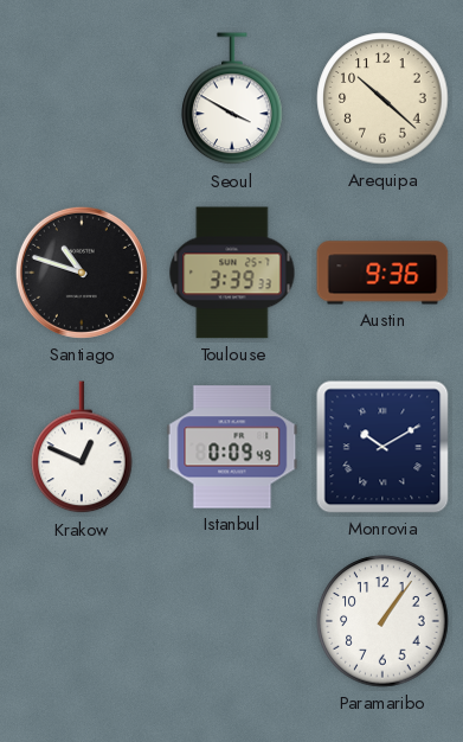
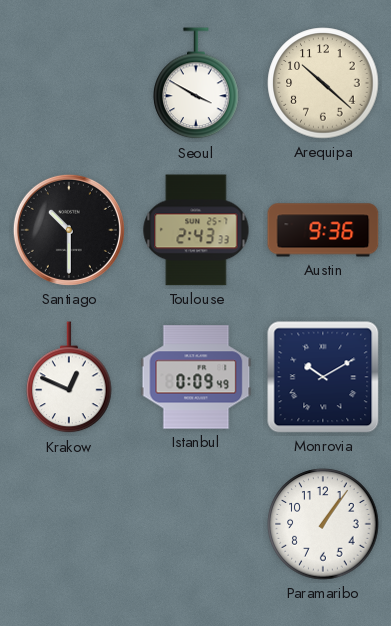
Santiago: 10:48 -> 10:30 (69, 230)
Toulouse: 3:39 -> 2:43 (196, 230)
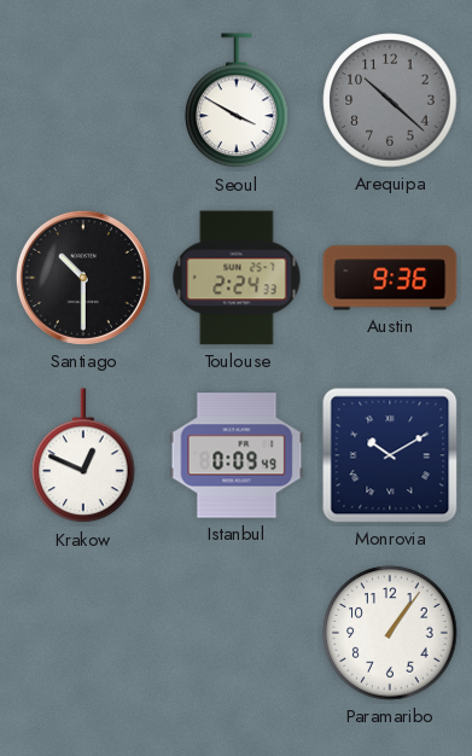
Arequipa dial: cream -> grey (390, 100)
Toulouse: 2:43 -> 2:24 (237, 278)
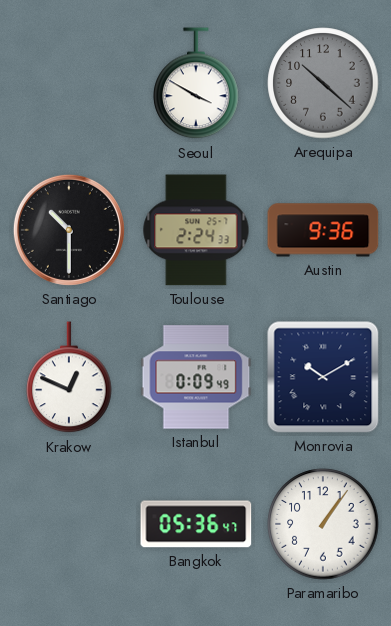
Bangkok: none -> 05:36 (196, 524)
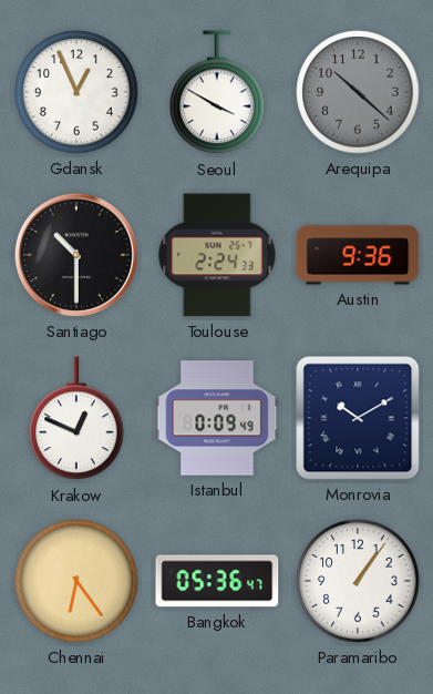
Gdansk: none -> 12:56 (76, 92)
Chennai: none -> 6:24 (76, 581)
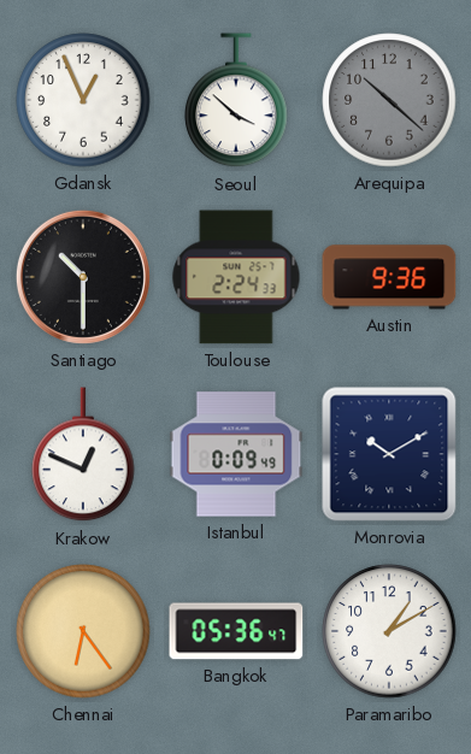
Seoul: 3:50 -> 3:52 (236, 101)
Paramaribo: 1:06 -> 1:10 (389, 631)
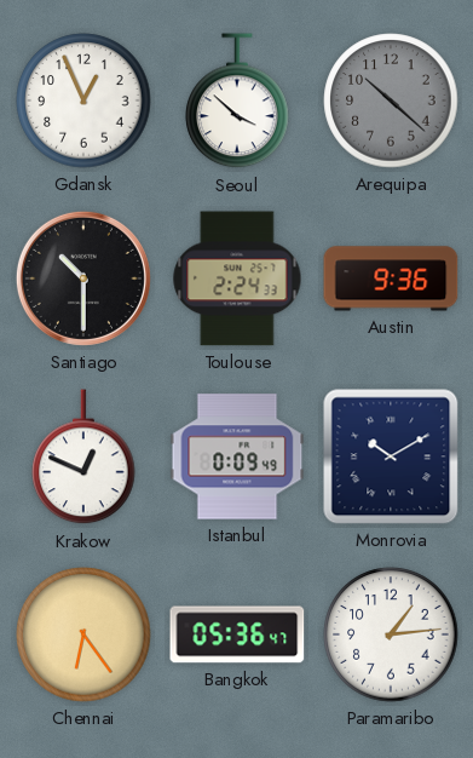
Paramaribo: 1:10 -> 1:14 (391, 634)
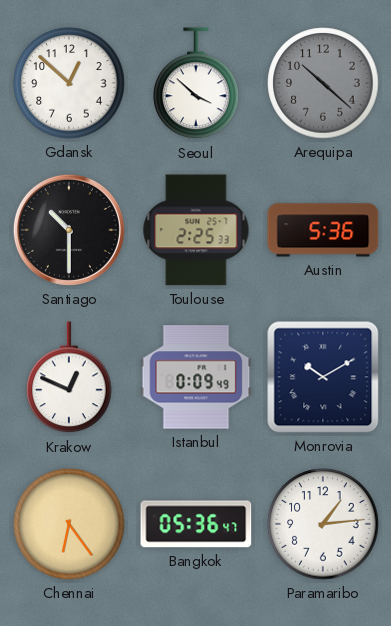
Gdansk: 12:56 -> 12:52 (69, 83)
Toulouse: 2:24 -> 2:25 (196, 230)
Austin: 9:36 -> 5:36 (323, 230)
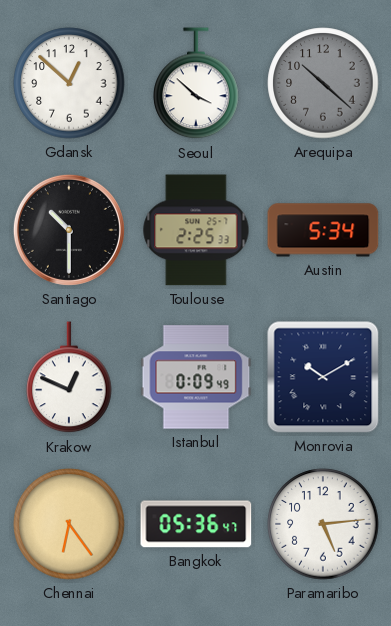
Austin: 5:36 -> 5:34 (323, 230)
Paramaribo: 1:14 -> 5:14 (323, 524)
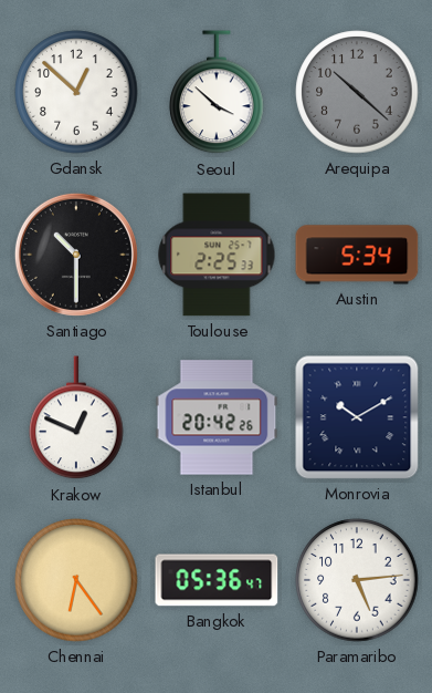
Istanbul: 0:09 -> 20:42 (217, 417)
